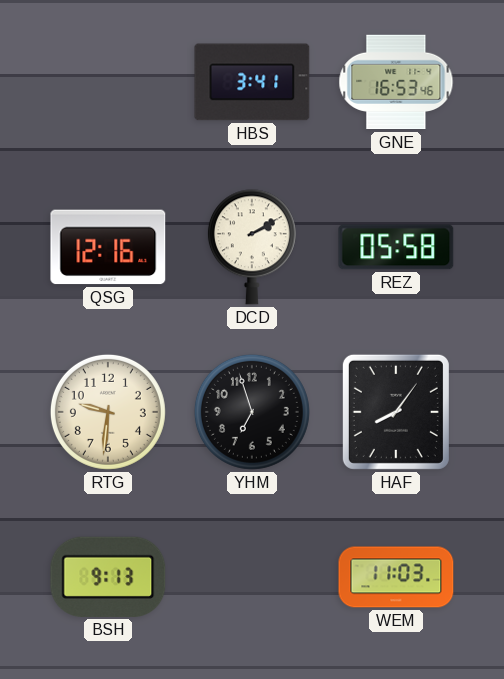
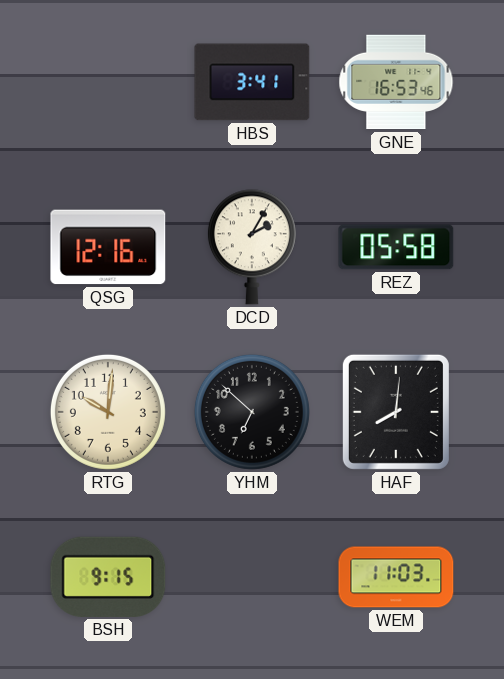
DCD: 2:10 -> 2:05 (252, 247)
RTG: 9:31 -> 10:01 (108, 412)
YHM: 6:57 -> 6:52 (252, 412)
HAF: 8:06 -> 8:01 (396, 412)
BSH: 9:13 -> 9:15 (108, 577)
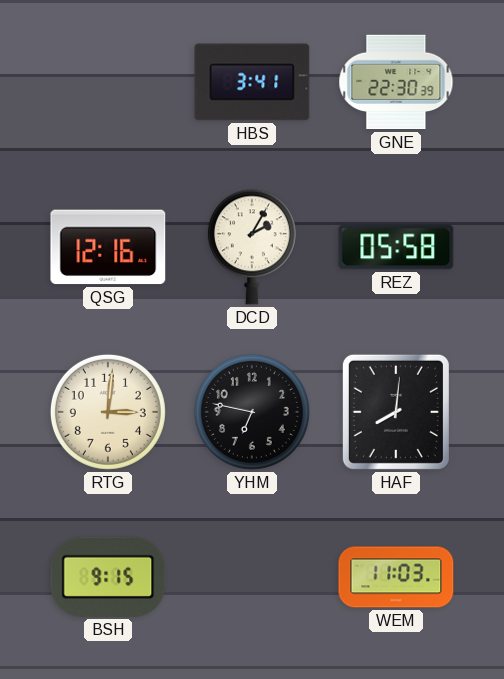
GNE: 16:53 -> 22:30 (396, 82)
RTG: 10:01 -> 3:01 (108, 412)
YHM: 6:52 -> 6:47 (252, 412)
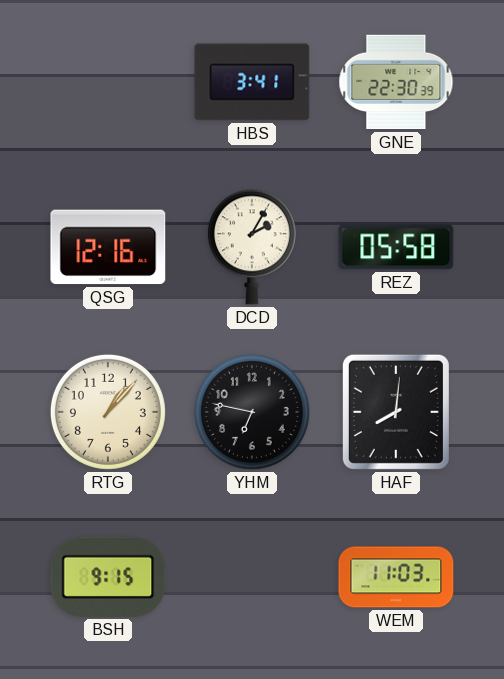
RTG: 3:01 -> 1:07 (108, 412)
